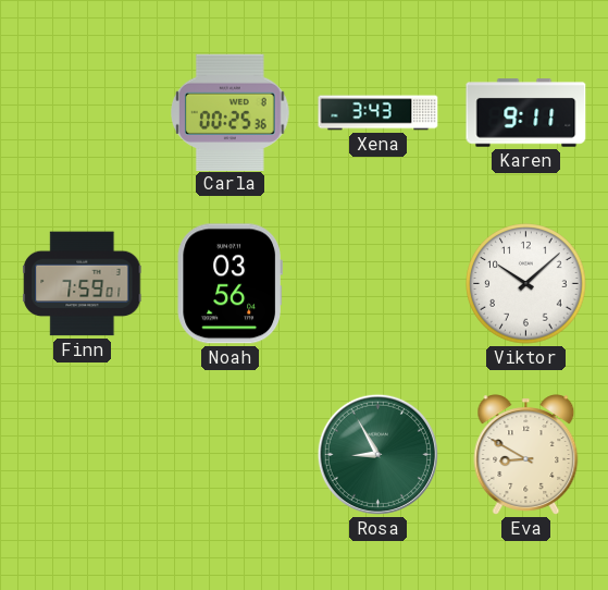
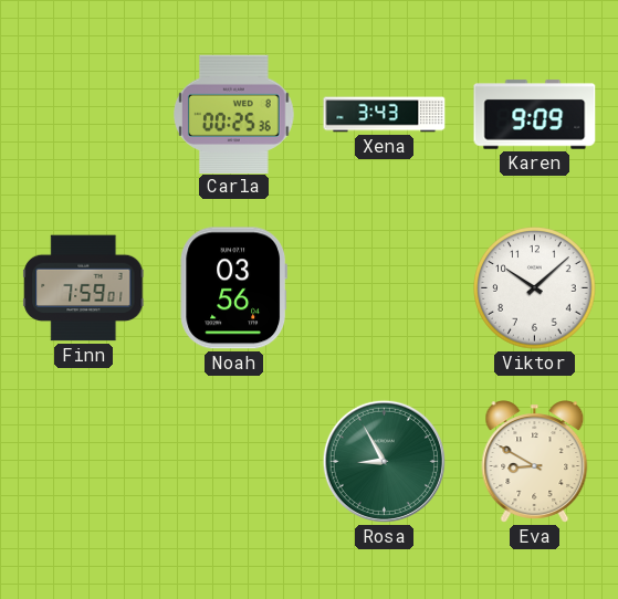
Karen: 9:11 -> 9:09 (535, 115)
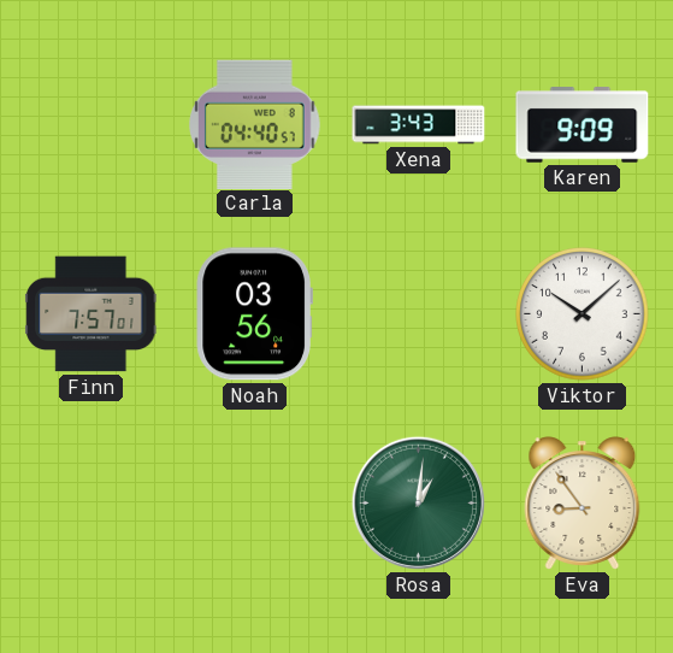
Carla: 00:25 -> 04:40 (255, 124)
Finn: 7:59 -> 7:57 (91, 314)
Rosa: 8:55 -> 1:01 (418, 502)
Eva: 8:50 -> 8:54 (583, 504)
